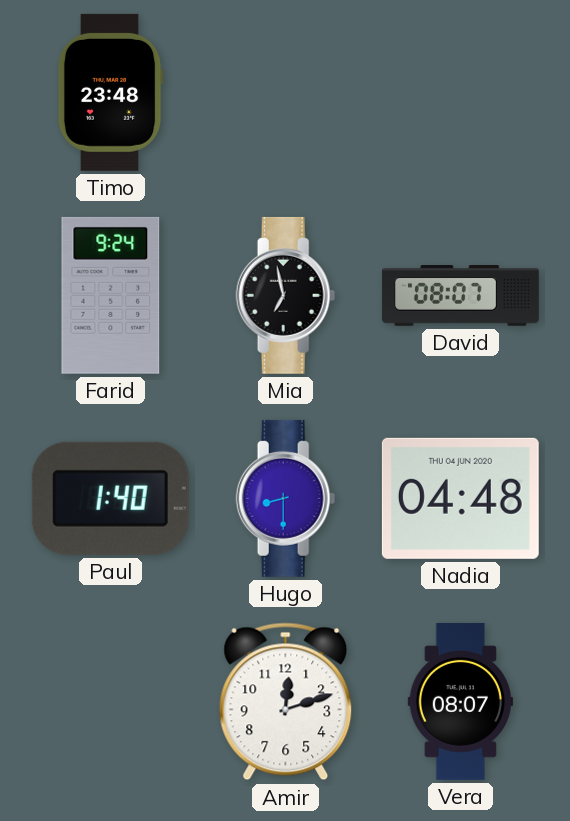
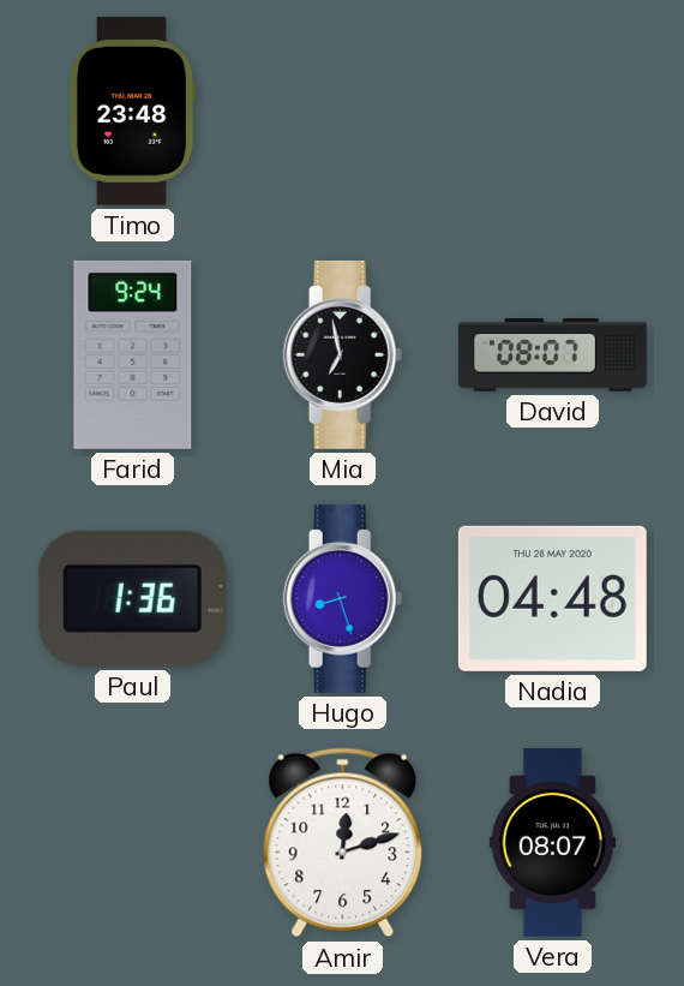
Paul: 1:40 -> 1:36 (132, 598)
Hugo: 8:30 -> 8:27 (343, 598)
Nadia date: THU 04 JUN 2020 -> THU 28 MAY 2020 (552, 598)
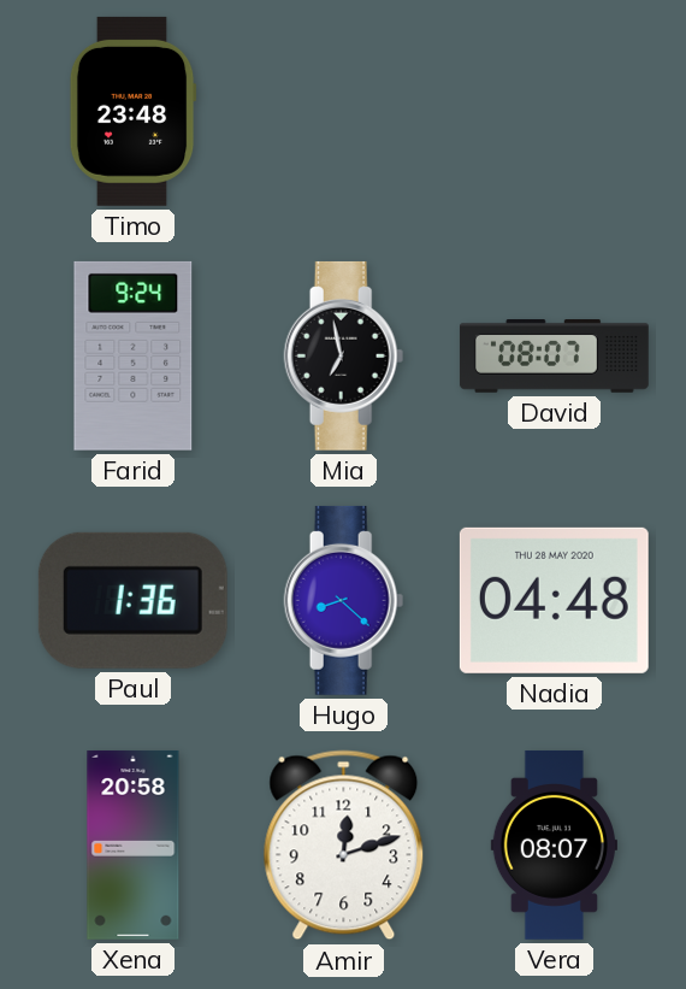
Hugo: 8:27 -> 8:22 (344, 600)
Xena: none -> 20:58 (134, 844)
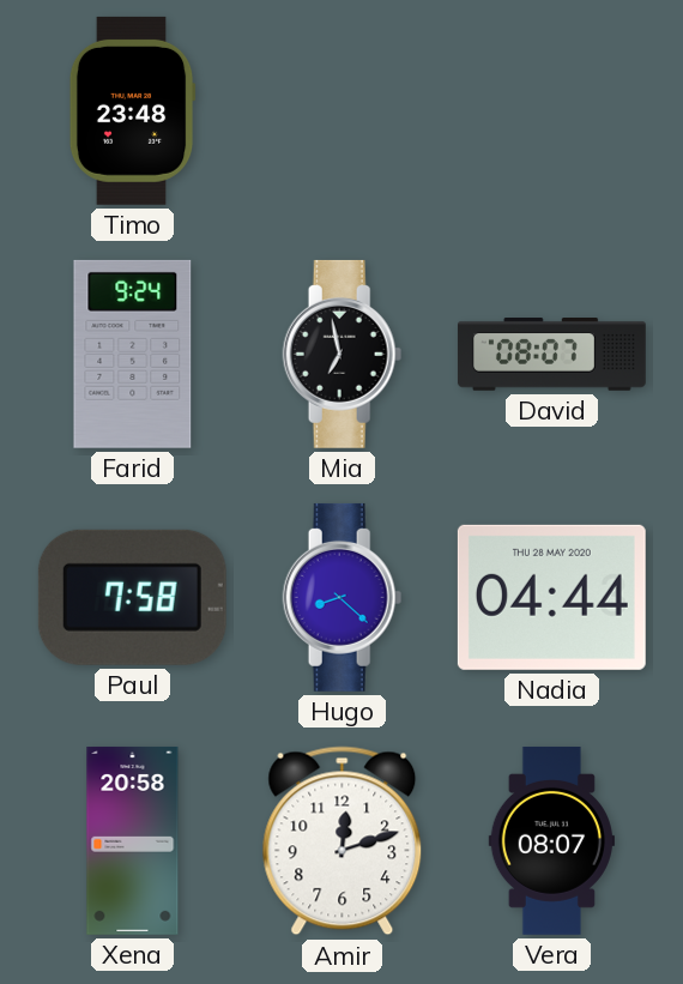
Paul: 1:36 -> 7:58 (132, 597)
Nadia: 04:48 -> 04:44 (551, 597)
